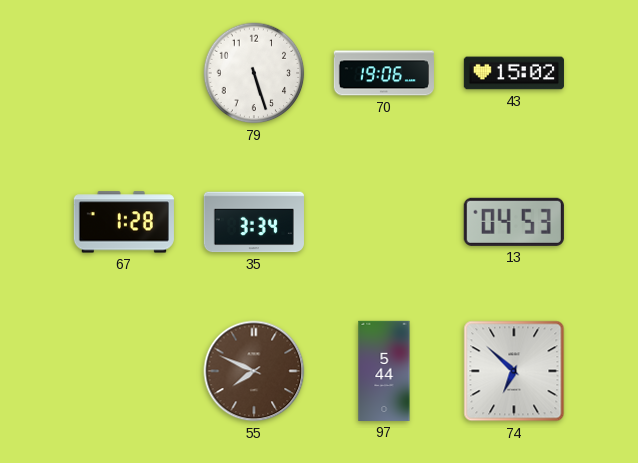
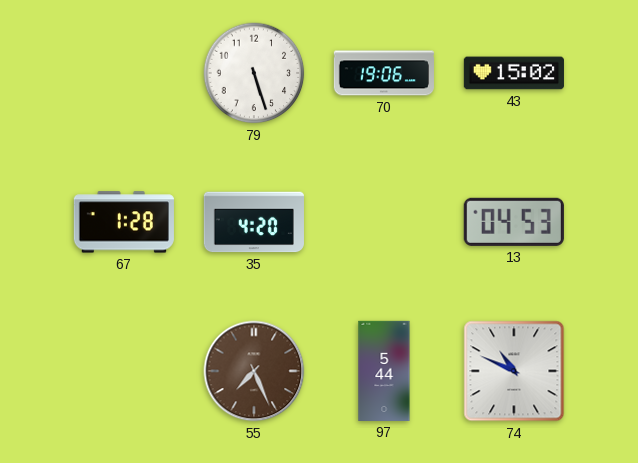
35: 3:34 -> 4:20 (254, 222)
55: 7:49 -> 7:26 (254, 371)
74: 6:52 -> 10:49 (514, 371)
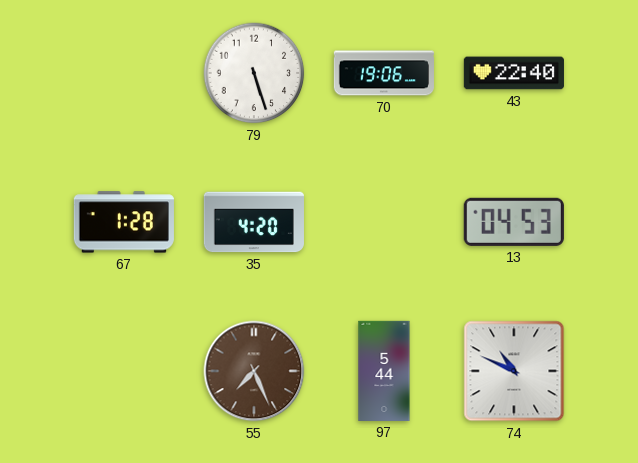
43: 15:02 -> 22:40 (514, 73)
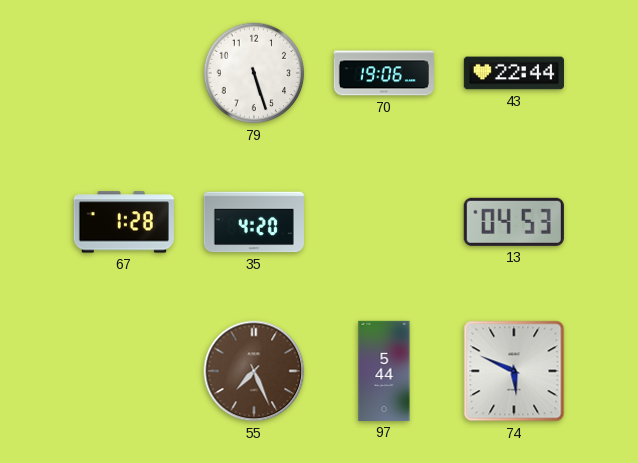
43: 22:40 -> 22:44 (514, 73)
74: 10:49 -> 5:49 (514, 371)
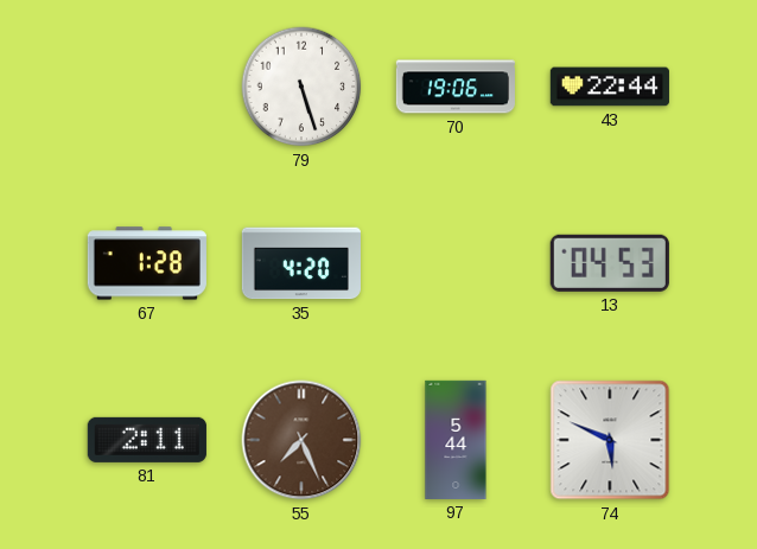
81: none -> 2:11 (147, 440)
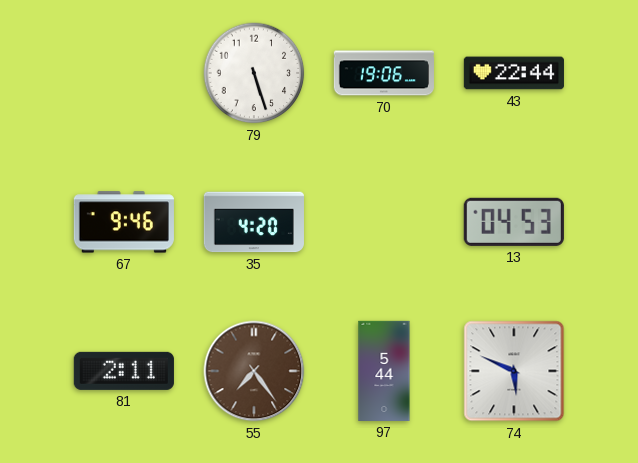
67: 1:28 -> 9:46 (124, 222)
55: 7:26 -> 7:24 (254, 371)
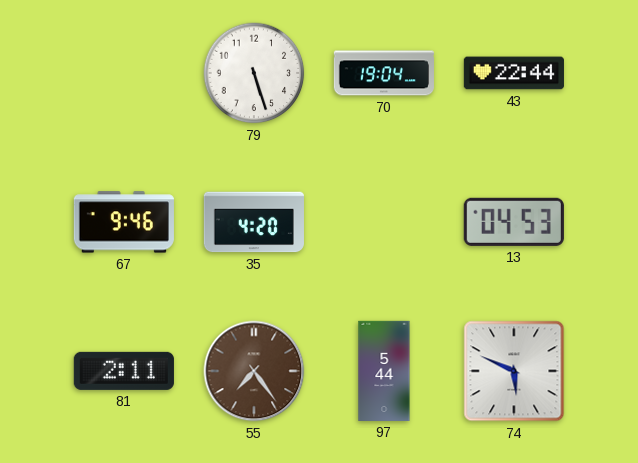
70: 19:06 -> 19:04 (384, 73)
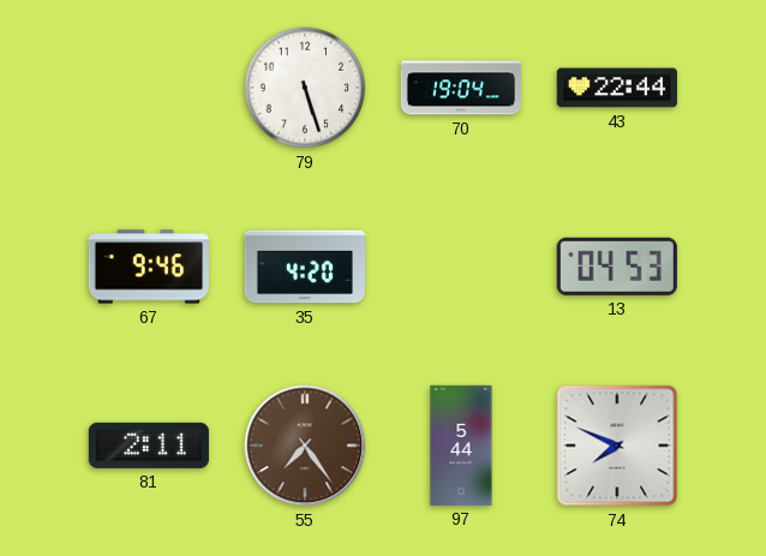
74: 5:49 -> 7:49 (617, 446)
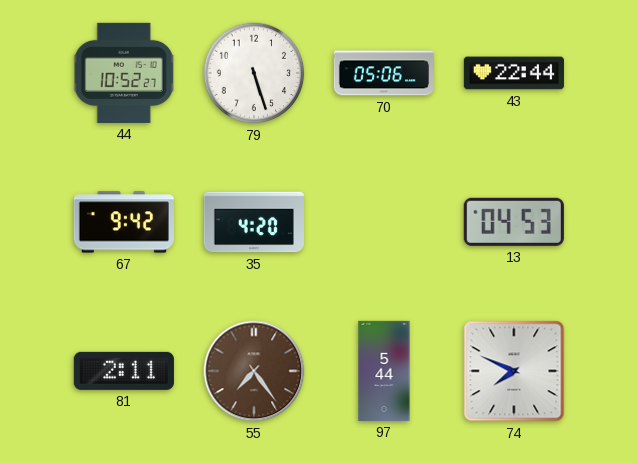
44: none -> 10:52 (124, 73)
70: 19:04 -> 05:06 (384, 73)
67: 9:46 -> 9:42 (124, 222)
